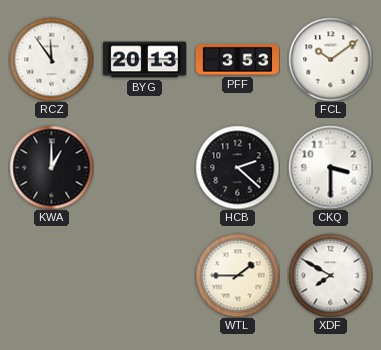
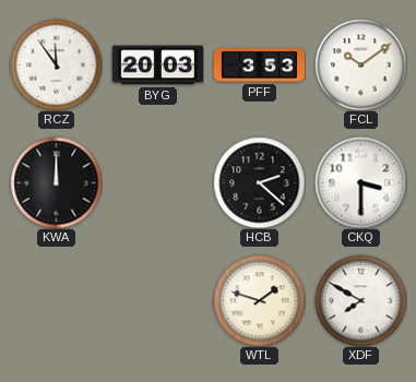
BYG: 20:13 -> 20:03 (157, 65)
KWA: 1:00 -> 12:00 (56, 182)
WTL: 1:45 -> 1:48 (259, 300)
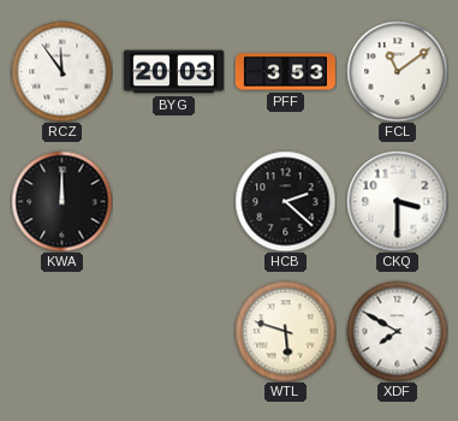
FCL: 10:09 -> 11:09 (397, 71)
WTL: 1:48 -> 5:48 (285, 331)
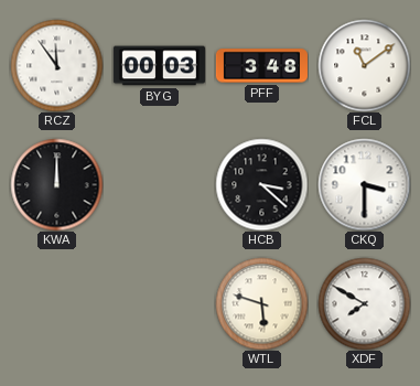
BYG: 20:03 -> 00:03 (159, 66)
PFF: 3:53 -> 3:48 (261, 66)
HCB: 2:22 -> 3:22 (261, 184)
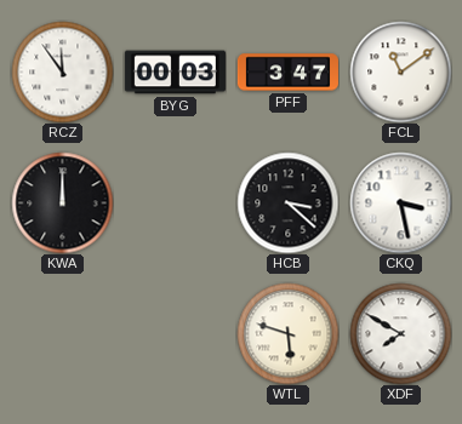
PFF: 3:48 -> 3:47 (287, 73)
CKQ: 3:30 -> 3:28 (400, 202)
